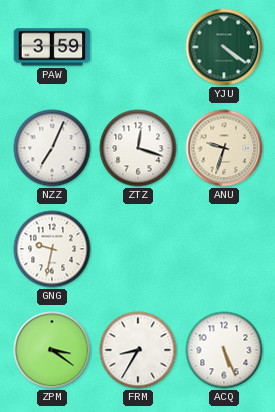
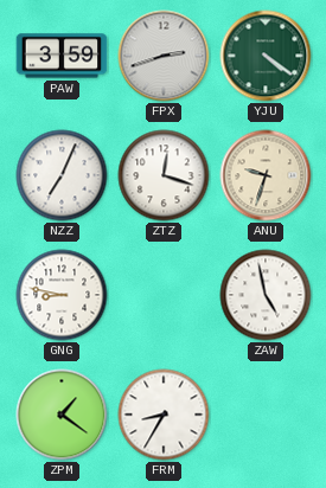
FPX: none -> 2:42 (164, 56)
GNG: 9:32 -> 8:47 (62, 295)
ZAW: none -> 4:58 (266, 295)
ZPM: 3:21 -> 1:21 (62, 415)
ACQ: 5:26 -> none (224, 350)
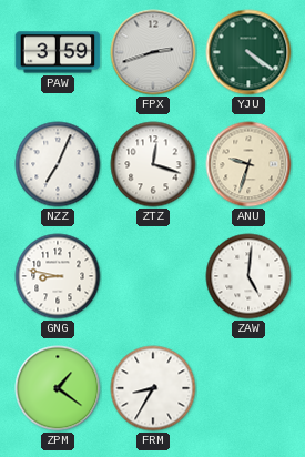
ZAW: 4:58 -> 5:01 (248, 276)
